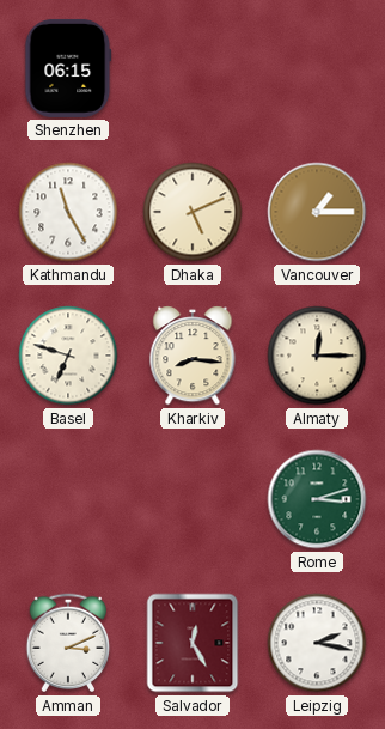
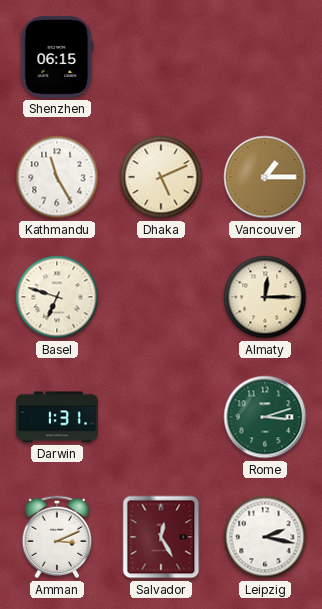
Kharkiv: 8:16 -> none (192, 356)
Darwin: none -> 1:31 (57, 417)
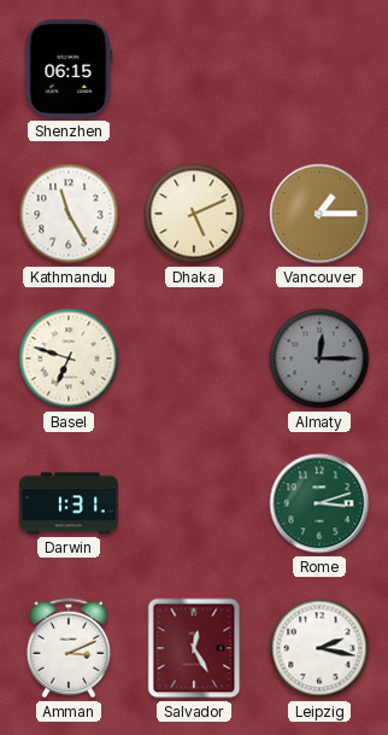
Almaty dial: cream -> grey (319, 358)
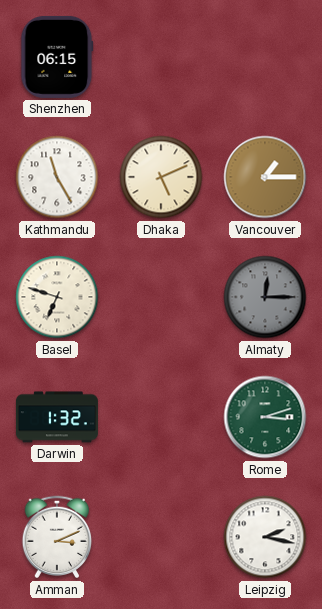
Darwin: 1:31 -> 1:32 (57, 417)
Salvador: 12:25 -> none (194, 648)
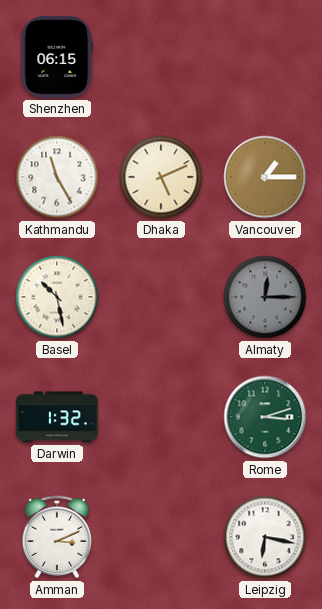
Basel: 6:48 -> 10:28 (57, 297)
Leipzig: 2:17 -> 6:17 (265, 537)
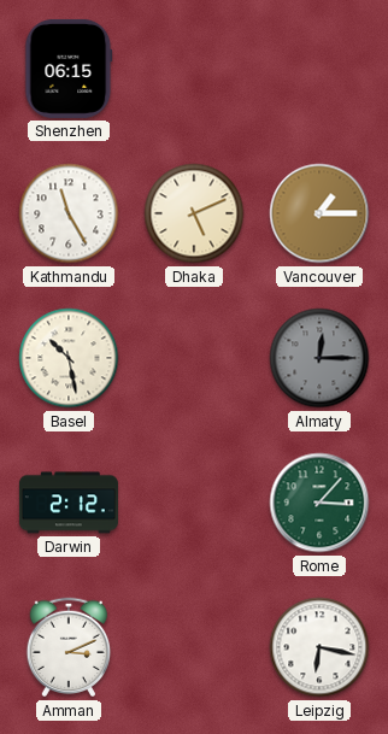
Darwin: 1:32 -> 2:12 (69, 503)
Rome: 3:12 -> 3:07 (319, 503)
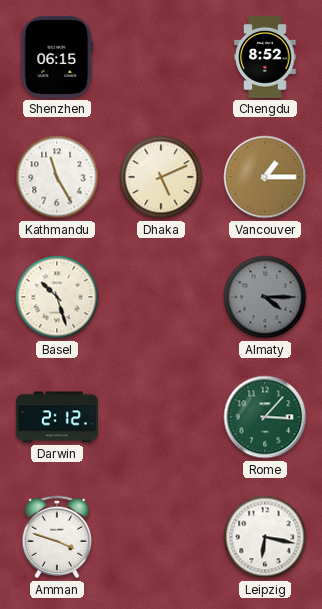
Chengdu: none -> 8:52 (265, 57)
Basel: 10:28 -> 10:27 (57, 297)
Almaty: 12:15 -> 4:15 (265, 297)
Amman: 3:11 -> 3:48 (57, 537)
